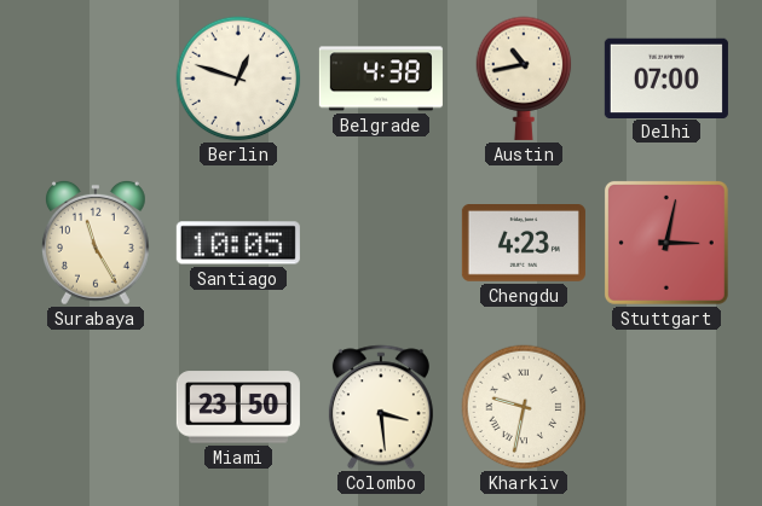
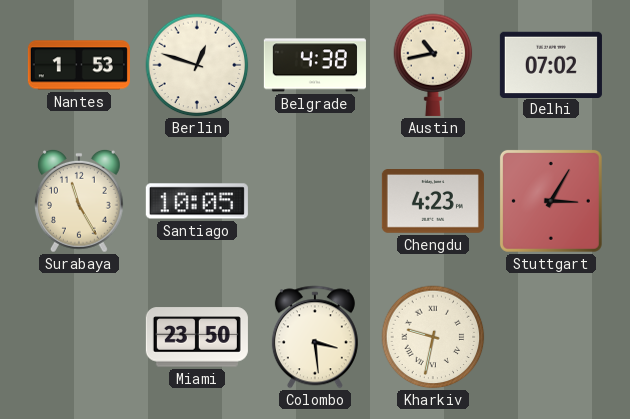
Nantes: none -> 1:53 (79, 65)
Delhi: 07:00 -> 07:02 (551, 64)
Stuttgart: 3:02 -> 3:05 (551, 201)
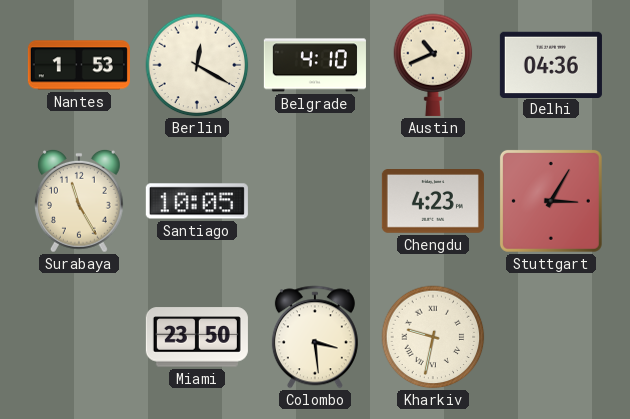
Berlin: 12:48 -> 12:20 (197, 65)
Belgrade: 4:38 -> 4:10 (315, 65)
Austin: 10:43 -> 10:41 (433, 65)
Delhi: 07:02 -> 04:36 (551, 64)
